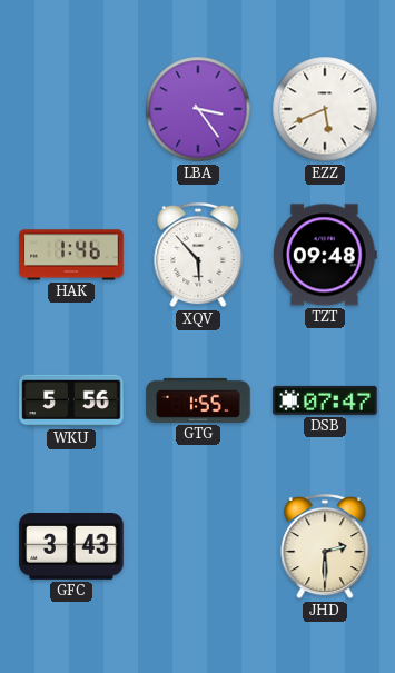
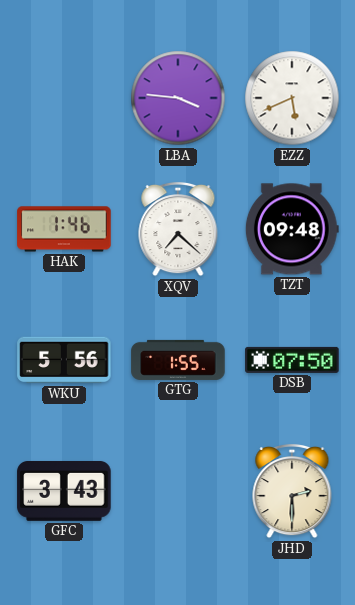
LBA: 3:24 -> 3:46 (178, 98)
XQV: 5:53 -> 7:22 (178, 229)
DSB: 07:47 -> 07:50 (292, 360)
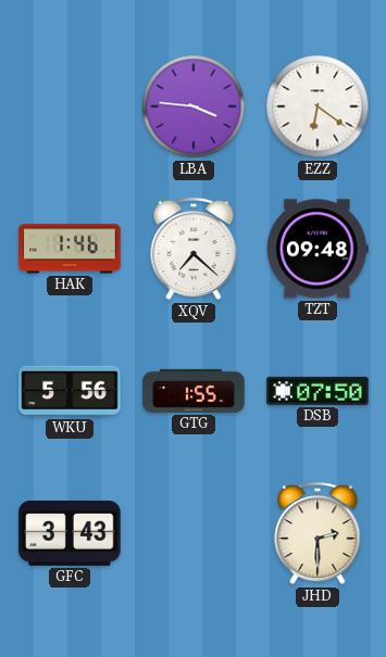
EZZ: 5:41 -> 6:21 (317, 106)
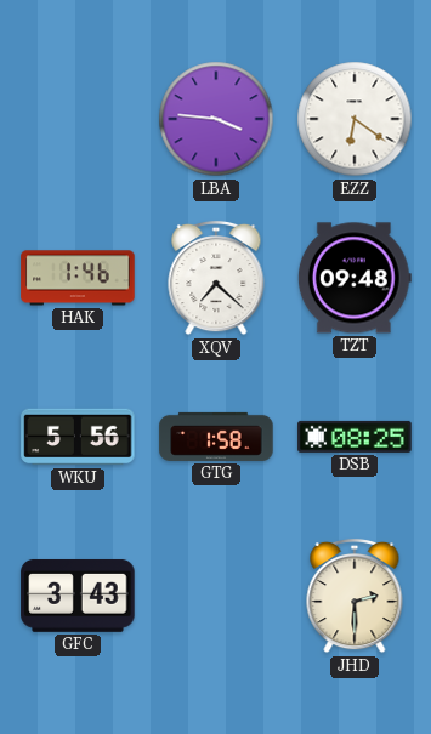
GTG: 1:55 -> 1:58 (216, 437)
DSB: 07:50 -> 08:25 (355, 437)
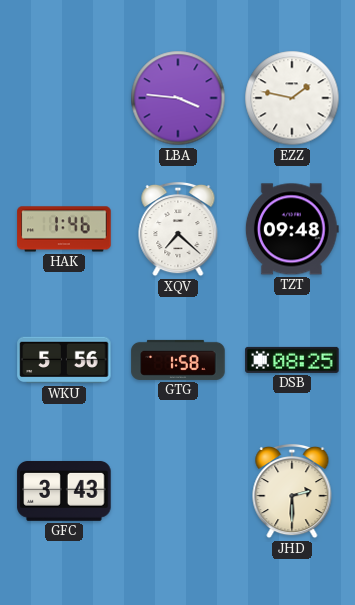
EZZ: 6:21 -> 1:47 (292, 98)
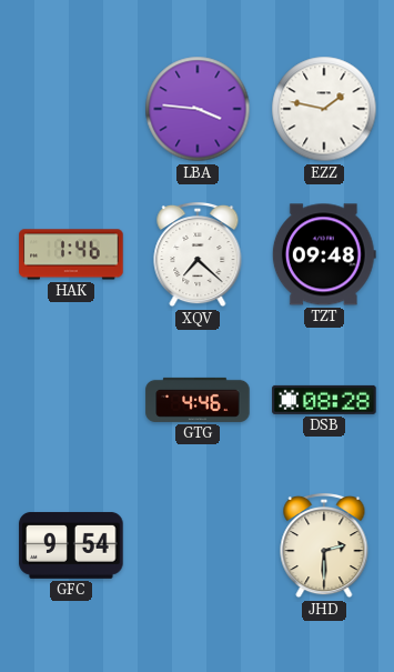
WKU: 5:56 -> none (64, 360)
GTG: 1:58 -> 4:46 (198, 400)
DSB: 08:25 -> 08:28 (324, 400)
GFC: 3:43 -> 9:54 (71, 545)
